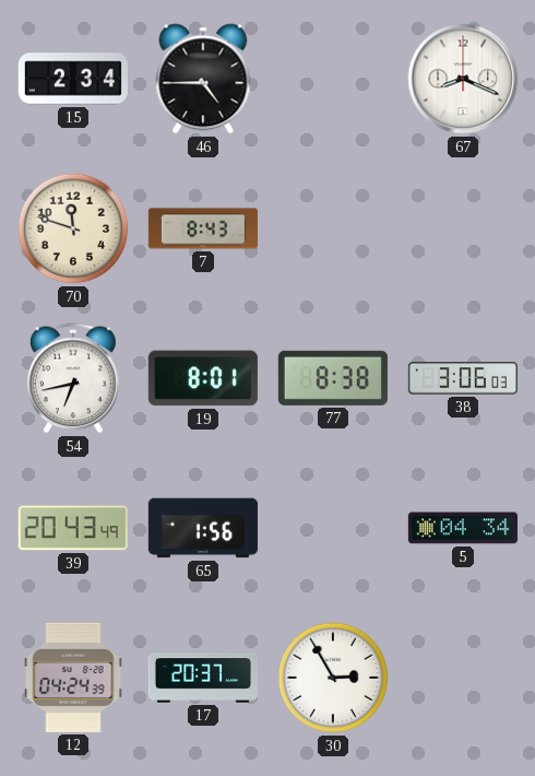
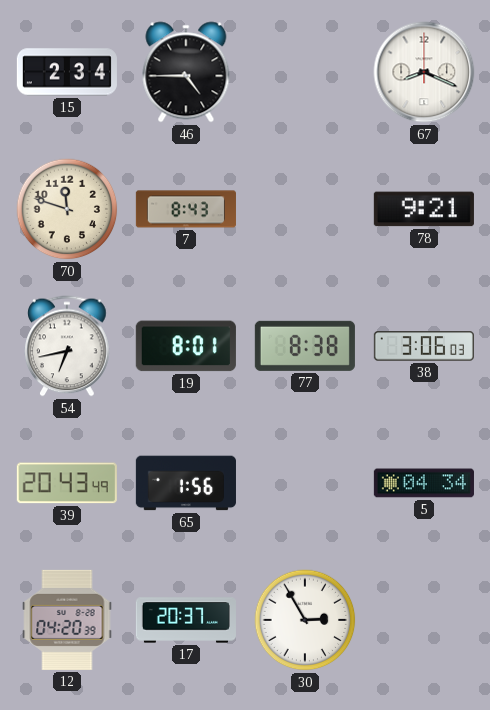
78: none -> 9:21 (424, 209)
12: 04:24 -> 04:20 (67, 620)
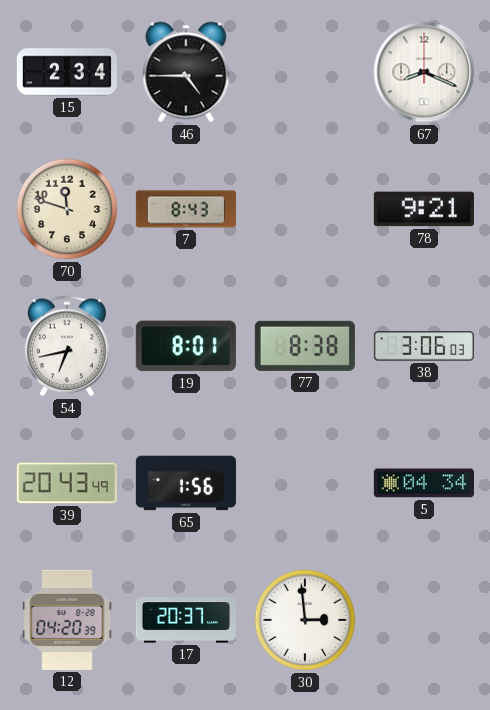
30: 2:55 -> 2:59 (305, 620)
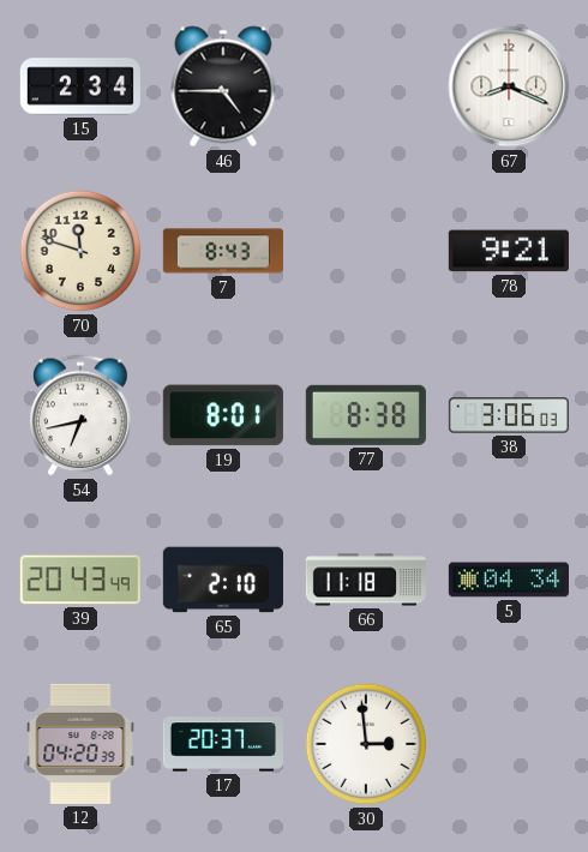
65: 1:56 -> 2:10 (223, 580)
66: none -> 11:18 (366, 580)
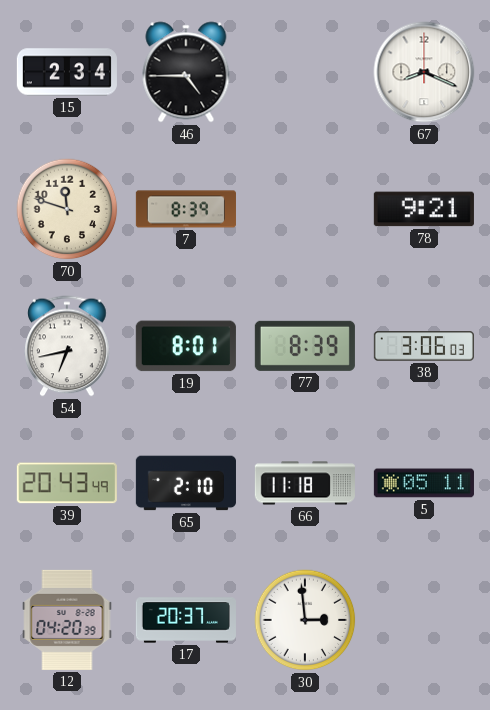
7: 8:43 -> 8:39 (186, 209)
77: 8:38 -> 8:39 (305, 346)
5: 04:34 -> 05:11 (424, 483)
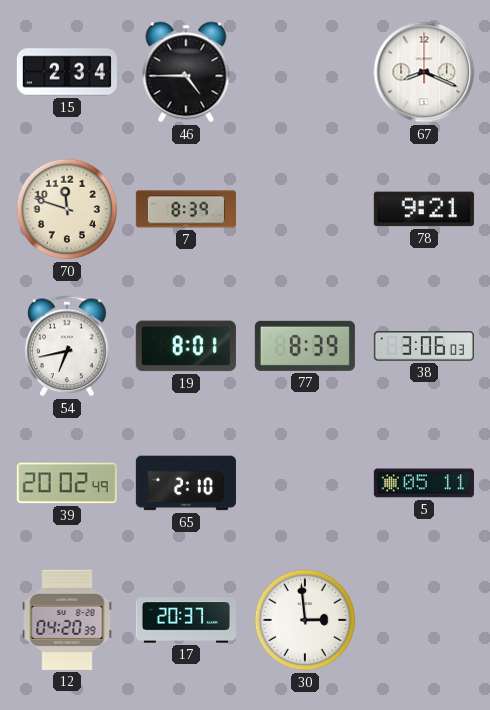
39: 20:43 -> 20:02 (67, 483)
66: 11:18 -> none (305, 483)
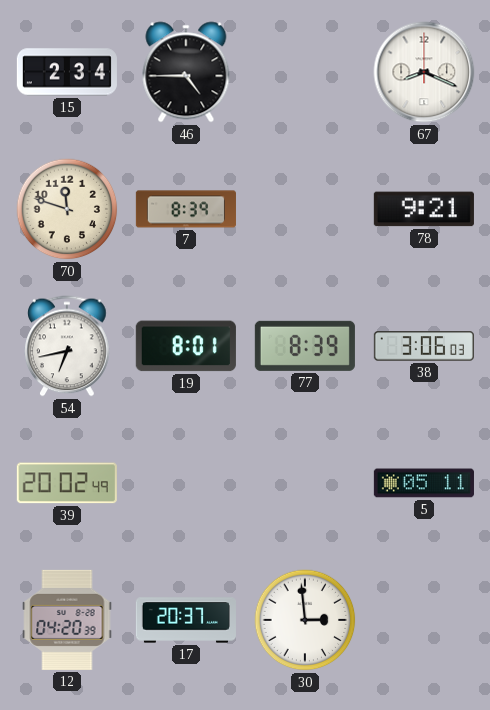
65: 2:10 -> none (186, 483)
